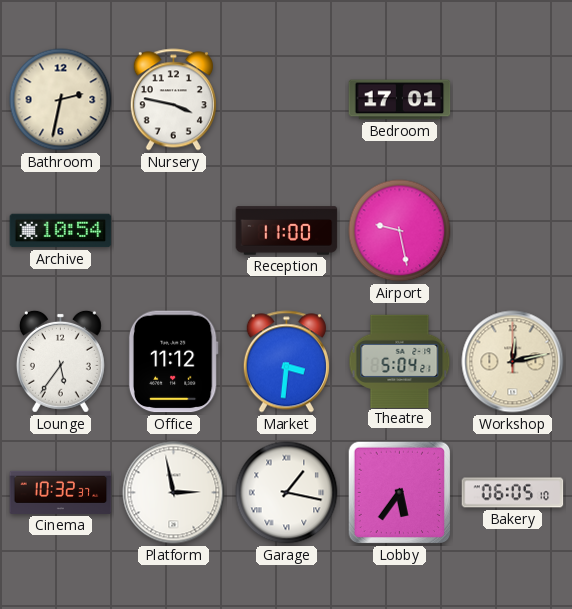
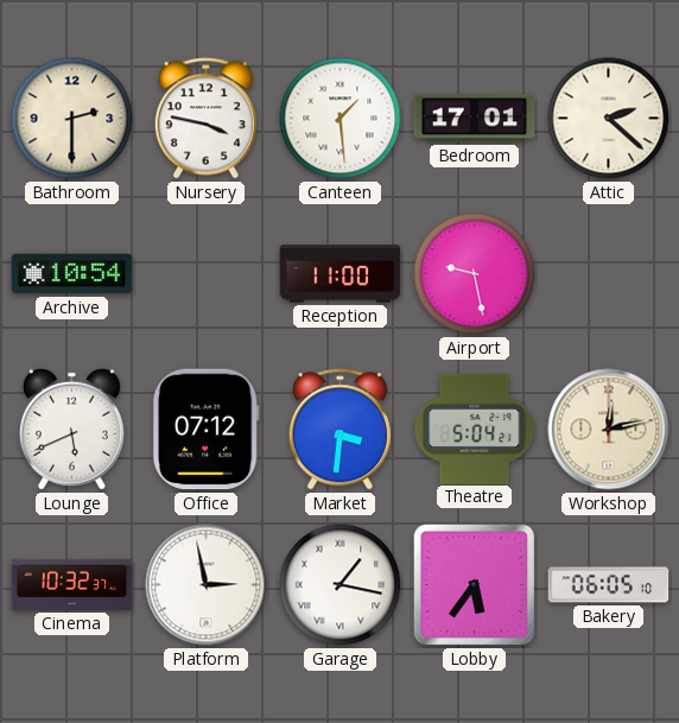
Bathroom: 2:32 -> 2:30 (72, 119)
Canteen: none -> 1:29 (341, 119)
Attic: none -> 2:22 (609, 119)
Lounge: 5:36 -> 5:41 (71, 429)
Office: 11:12 -> 07:12 (205, 430)
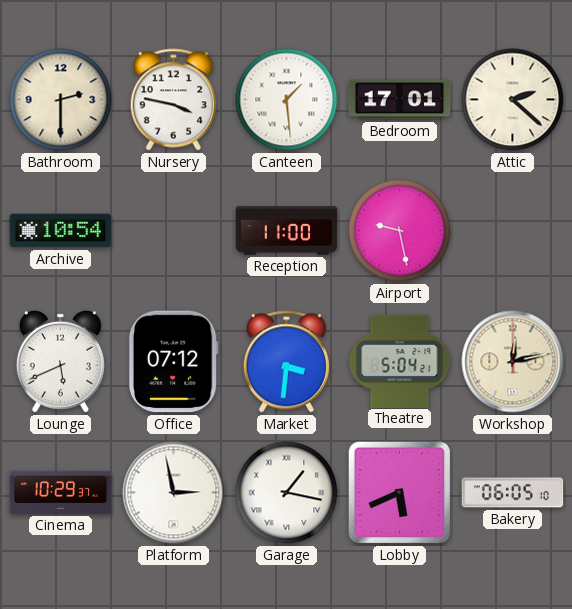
Cinema: 10:32 -> 10:29 (61, 492)
Lobby: 5:36 -> 5:41 (400, 493)
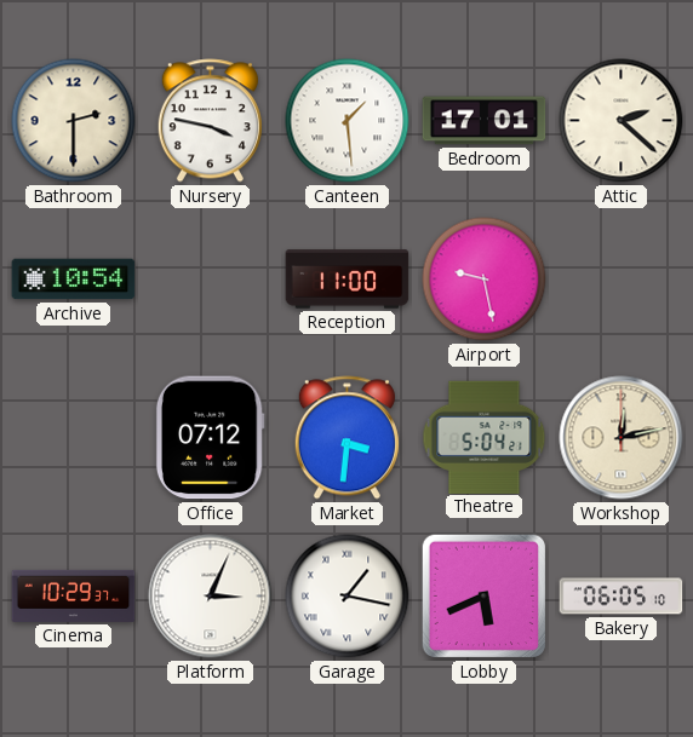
Lounge: 5:41 -> none (60, 361)
Platform: 2:58 -> 3:04 (211, 597)
